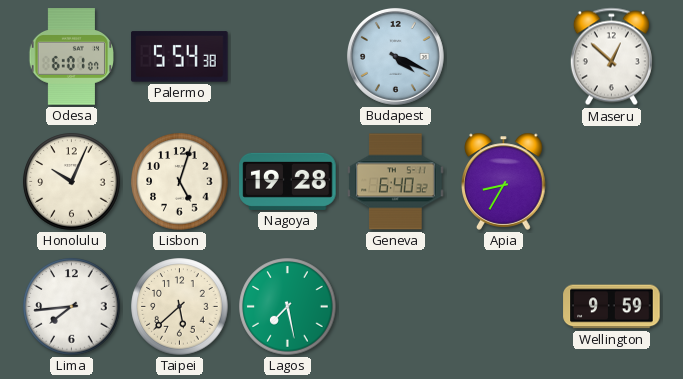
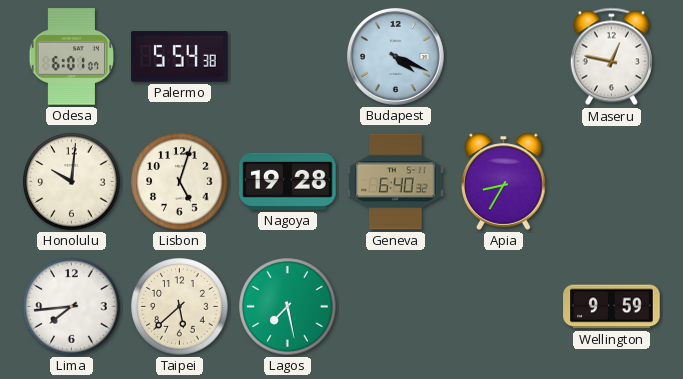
Maseru: 12:52 -> 12:47 (611, 57)
Honolulu: 10:04 -> 10:01 (72, 182)
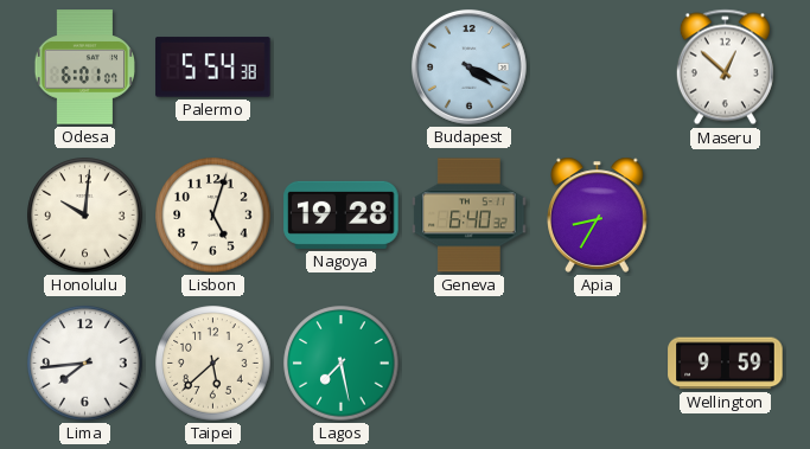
Maseru: 12:47 -> 12:52 (725, 68)
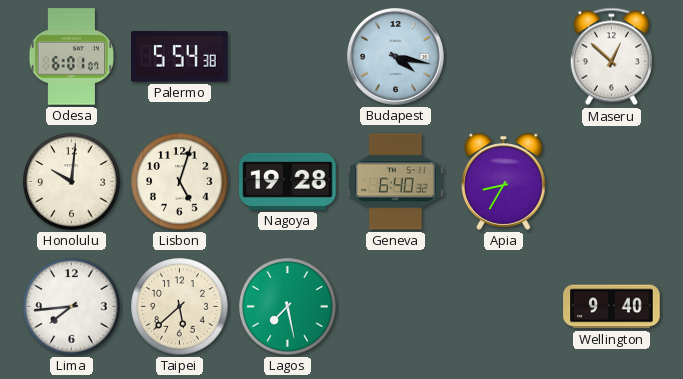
Budapest: 4:19 -> 4:17 (395, 56)
Wellington: 9:59 -> 9:40 (612, 307)
